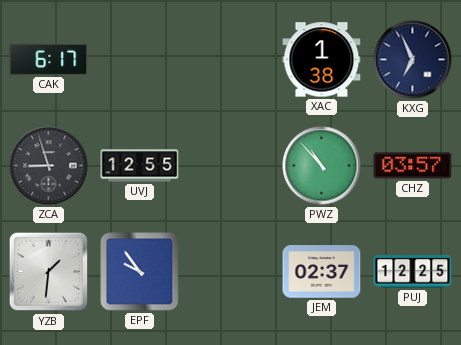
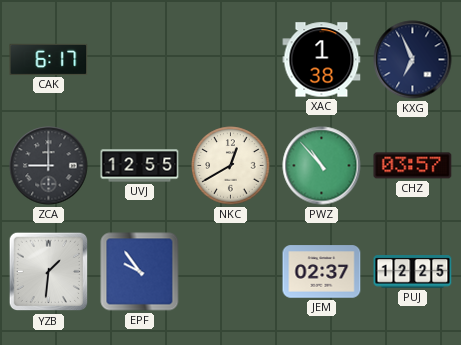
ZCA: 8:57 -> 9:00 (49, 166)
NKC: none -> 12:40 (231, 166)
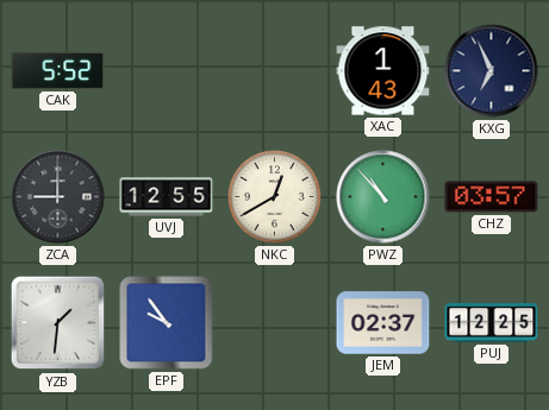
CAK: 6:17 -> 5:52 (58, 70)
XAC: 1:38 -> 1:43 (383, 71)
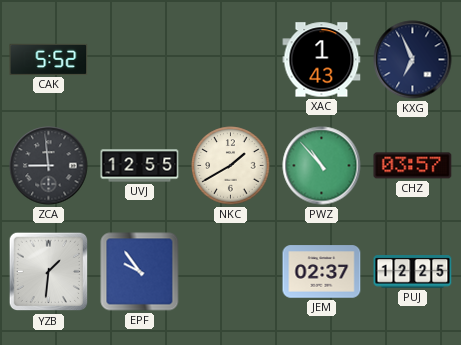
ZCA: 9:00 -> 8:59 (49, 166)
NKC: 12:40 -> 1:40 (231, 166)
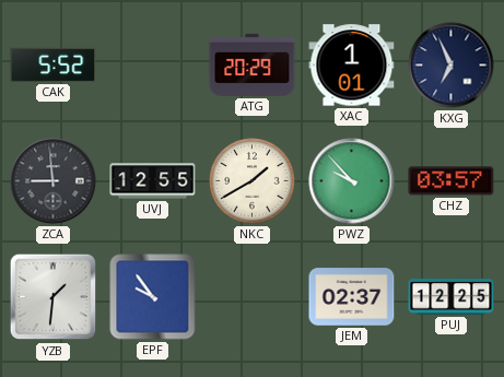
ATG: none -> 20:29 (253, 64)
XAC: 1:43 -> 1:01 (352, 66)
PWZ: 10:53 -> 9:53 (352, 181)
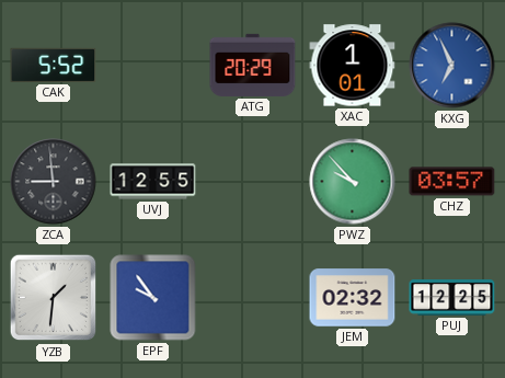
KXG dial: navy -> blue (452, 66)
NKC: 1:40 -> none (253, 181)
JEM: 02:37 -> 02:32 (353, 298)
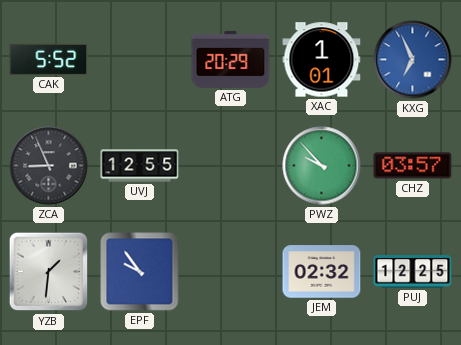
ZCA: 8:59 -> 8:56 (49, 166)
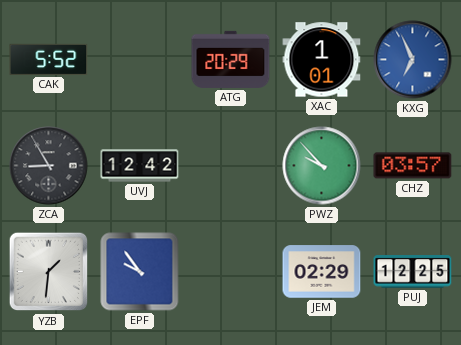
ZCA: 8:56 -> 8:55 (49, 166)
UVJ: 12:55 -> 12:42 (140, 166)
JEM: 02:32 -> 02:29 (322, 272)
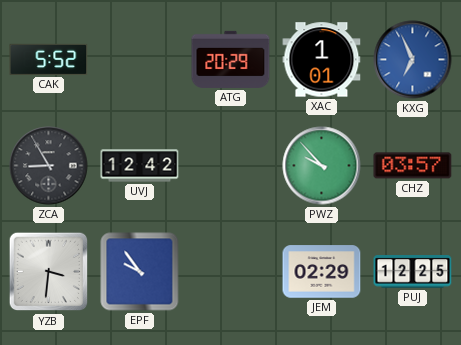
YZB: 1:31 -> 3:31 (49, 272)
